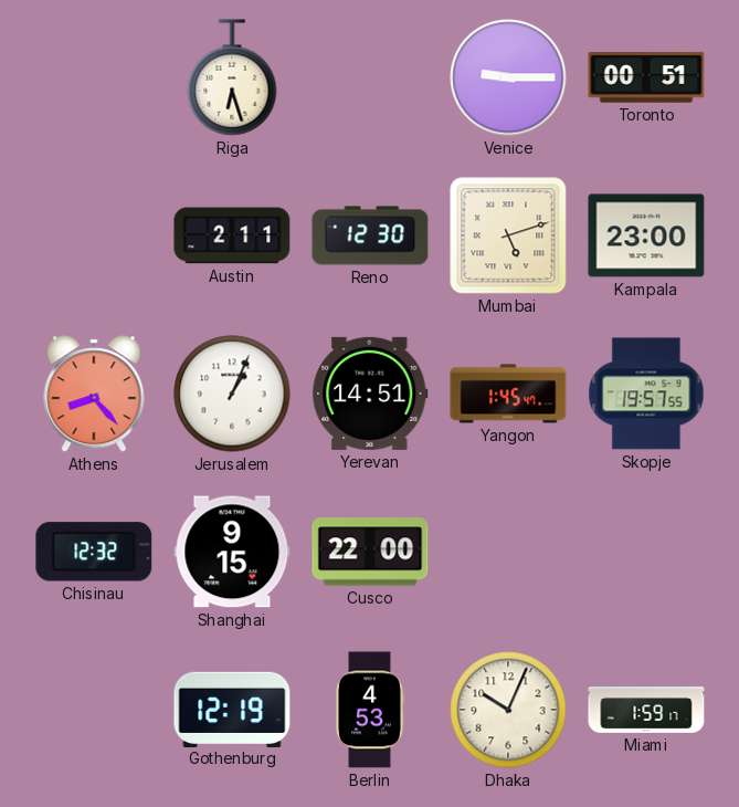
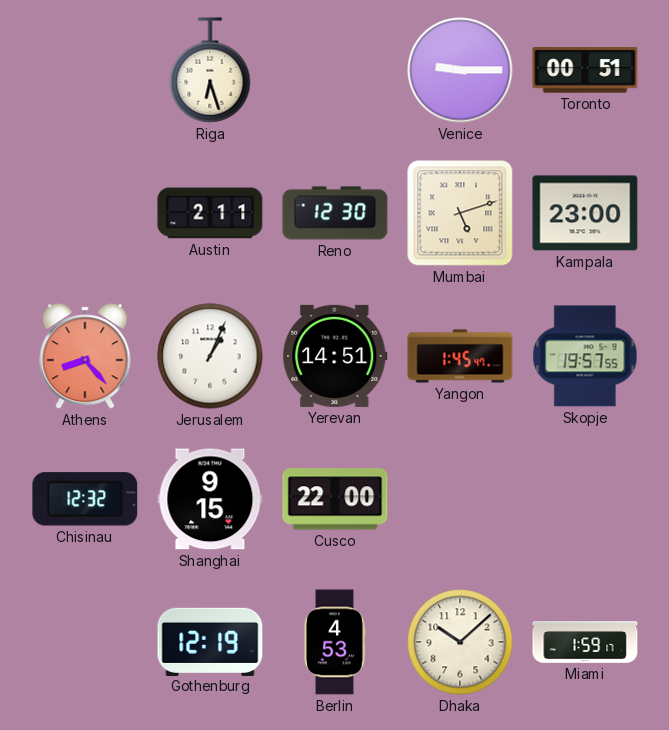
Dhaka: 10:04 -> 10:08 (460, 642)
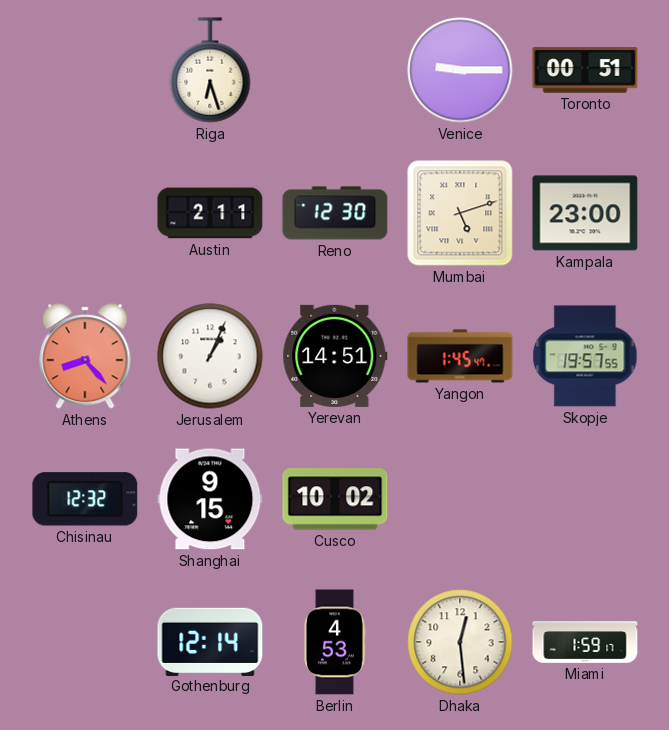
Cusco: 22:00 -> 10:02 (335, 499)
Gothenburg: 12:19 -> 12:14 (210, 641)
Dhaka: 10:08 -> 12:29 (460, 642)
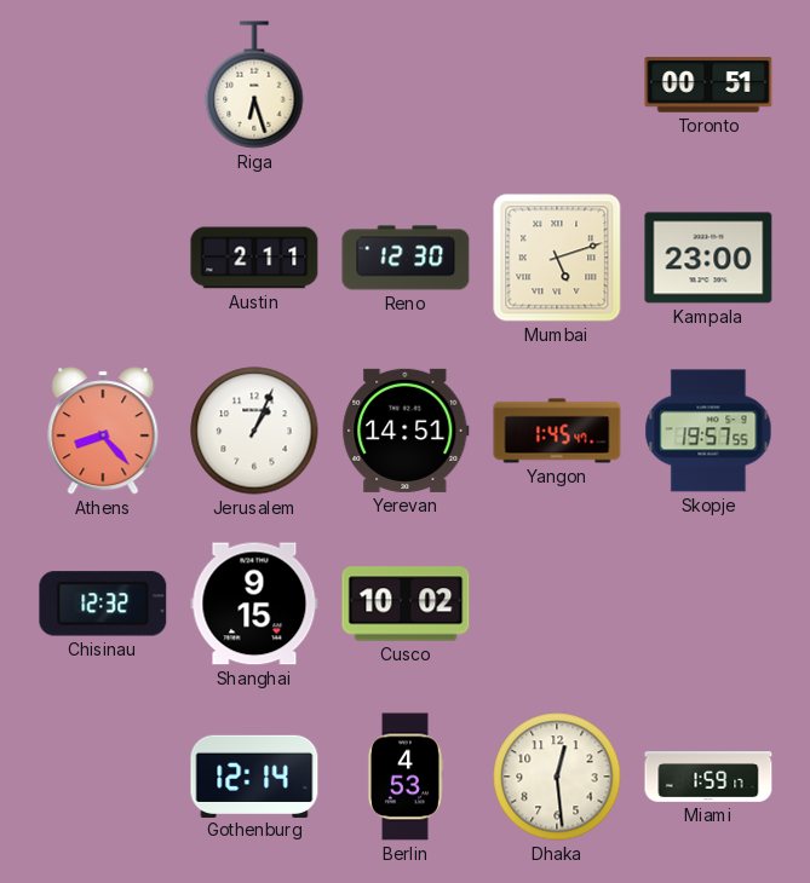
Venice: 9:15 -> none (460, 70)
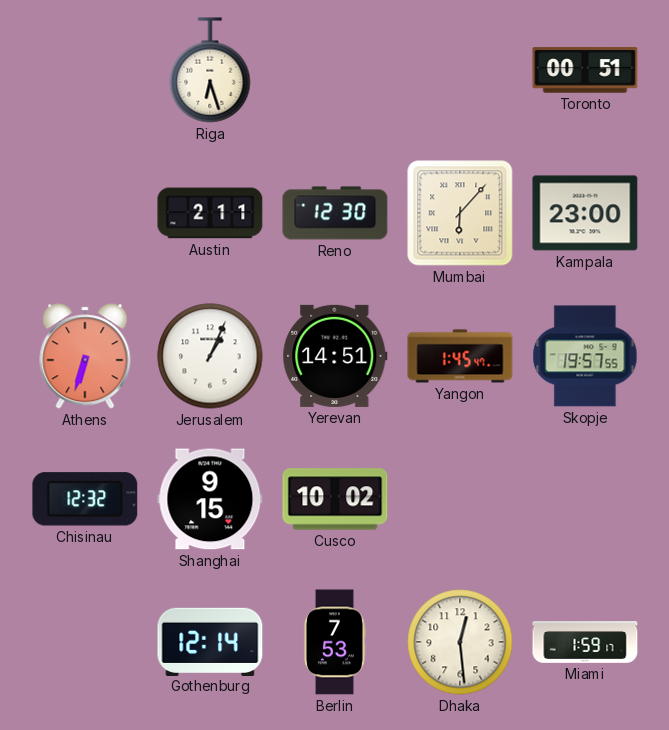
Mumbai: 5:12 -> 6:07 (460, 213)
Athens: 8:23 -> 6:33 (85, 356)
Berlin: 4:53 -> 7:53 (334, 642)
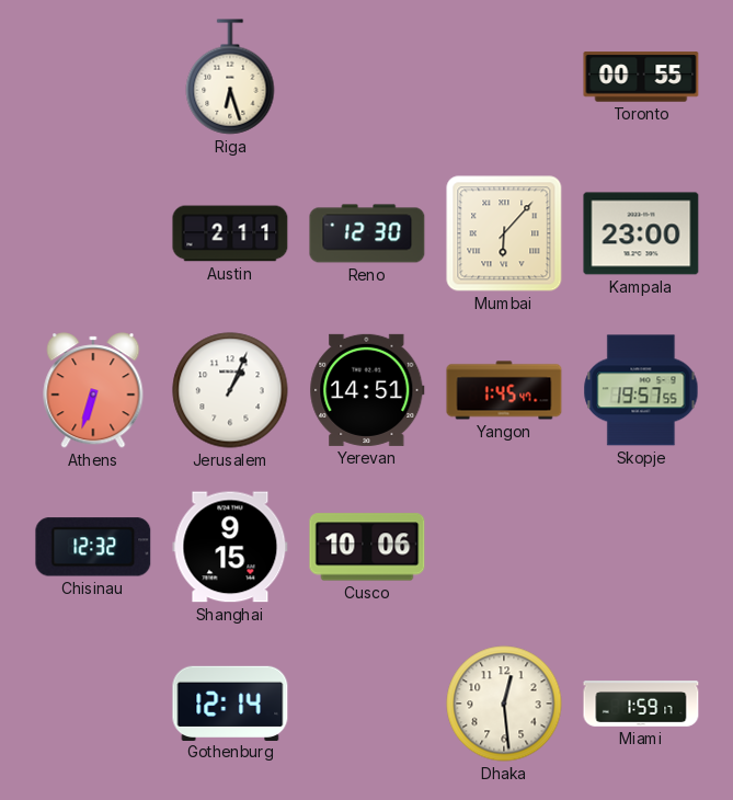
Toronto: 00:51 -> 00:55 (641, 77)
Cusco: 10:02 -> 10:06 (367, 547)
Berlin: 7:53 -> none (334, 642)
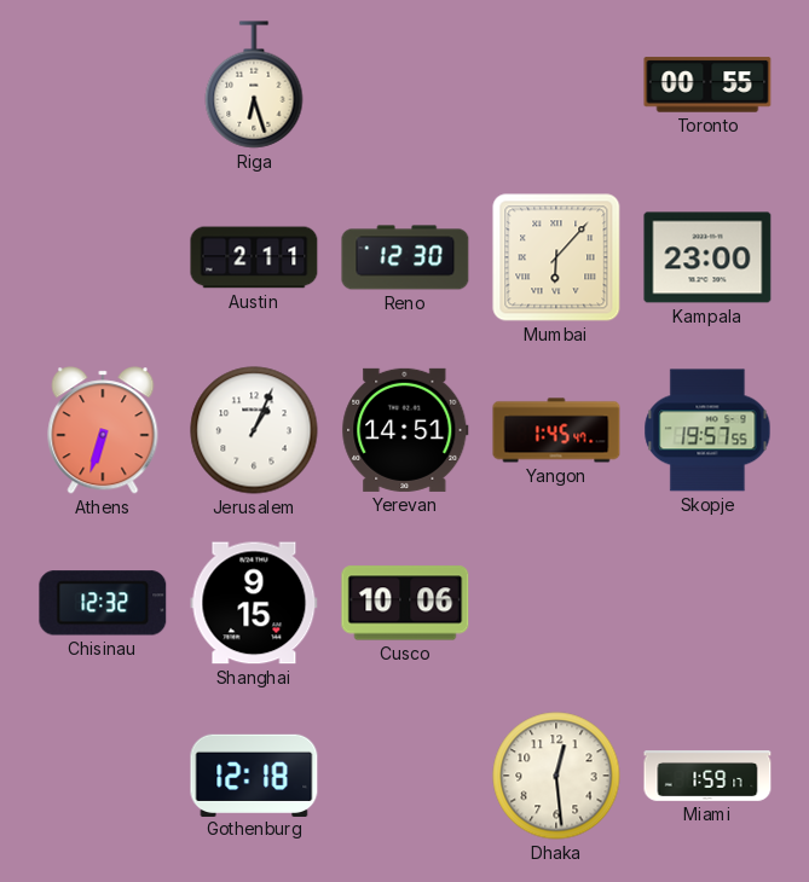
Gothenburg: 12:14 -> 12:18 (254, 774)
